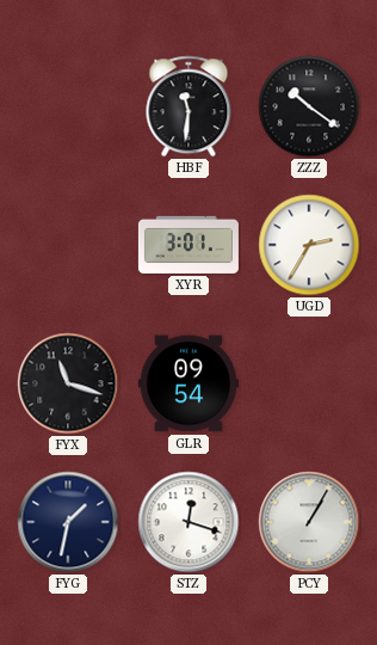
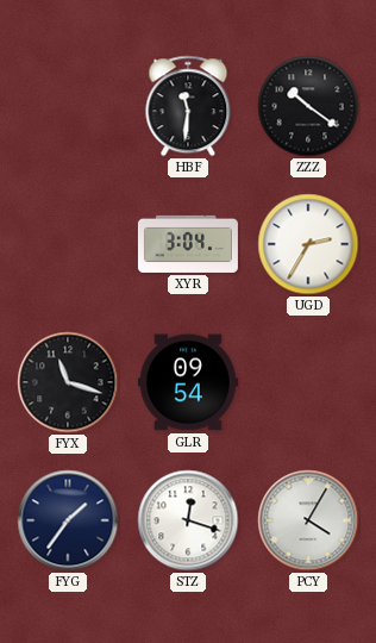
XYR: 3:01 -> 3:04 (188, 244)
FYG: 1:32 -> 1:36 (68, 520)
PCY: 1:05 -> 4:05 (308, 520)
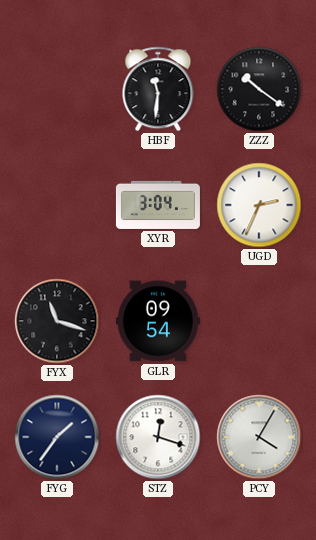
UGD: 2:35 -> 2:34 (259, 205)
